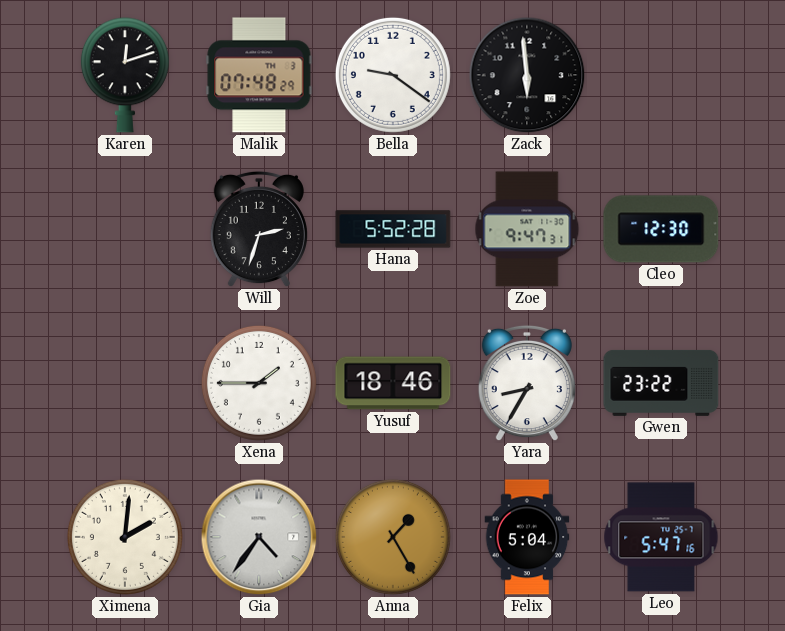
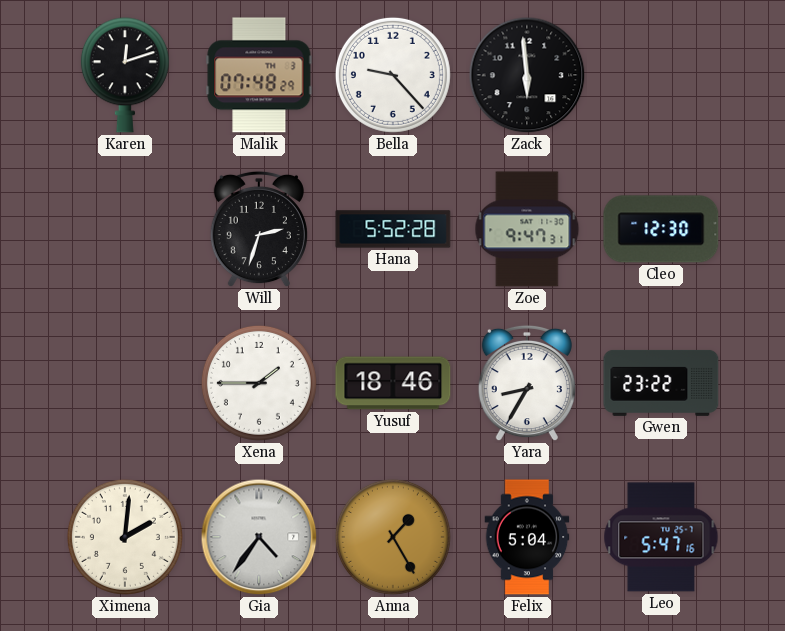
Bella: 9:21 -> 9:23 (393, 75)
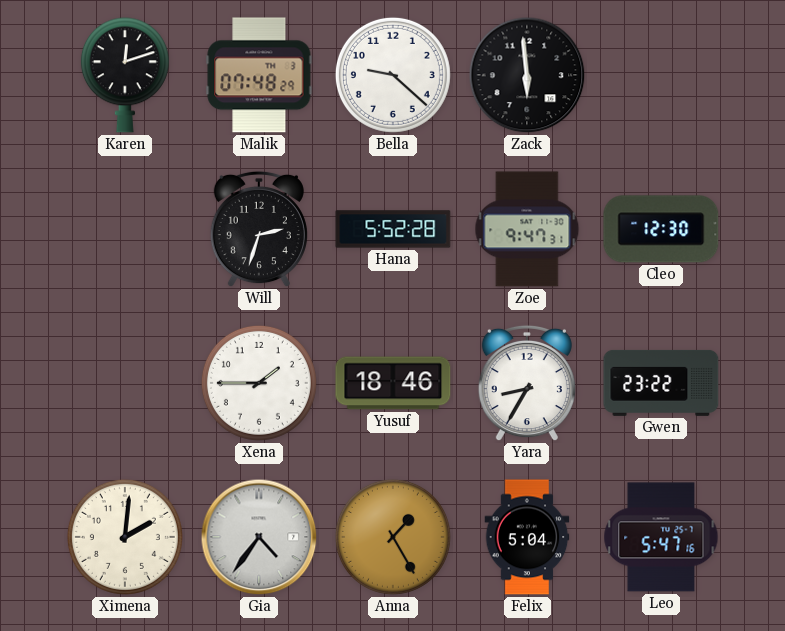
Bella: 9:23 -> 9:22 (393, 75)
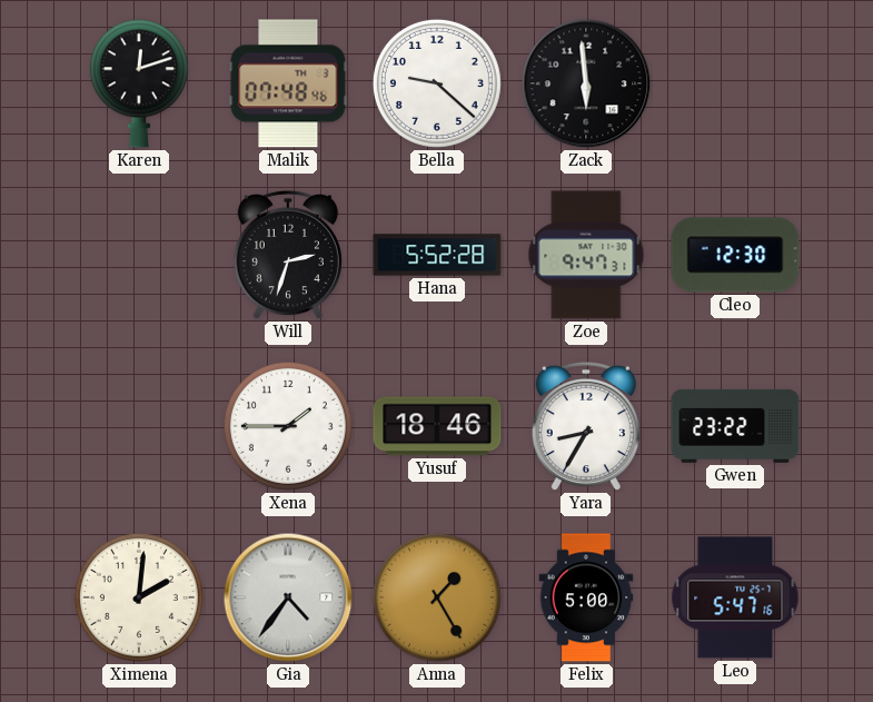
Malik: 07:48:29 -> 07:48:46 (288, 83)
Felix: 5:04 -> 5:00 (586, 597)
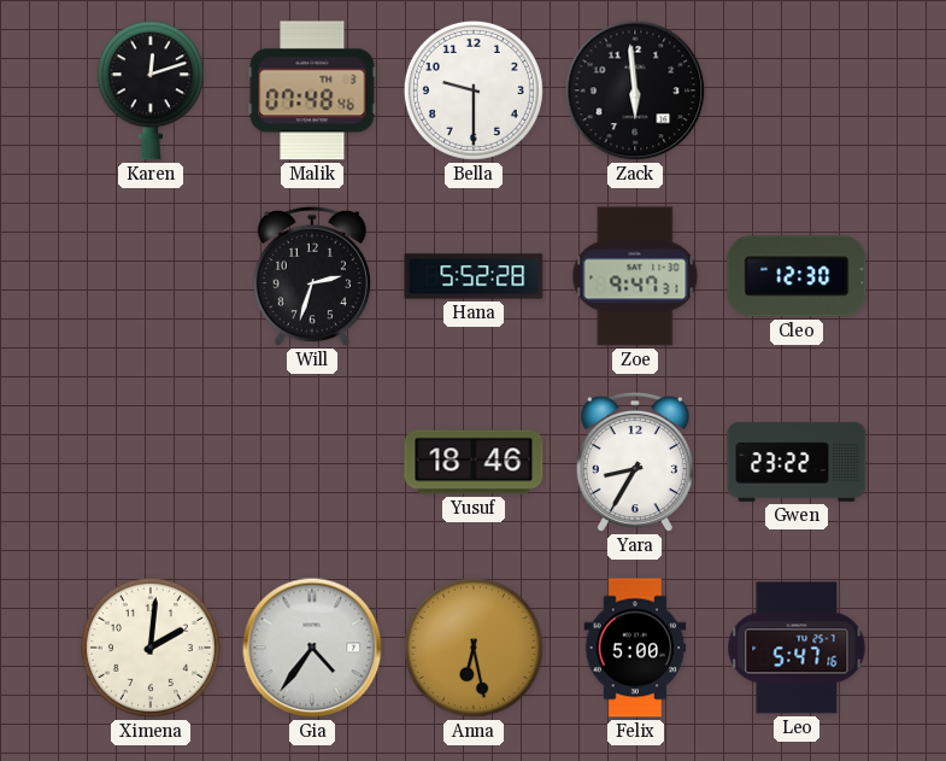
Bella: 9:22 -> 9:30 (474, 90)
Xena: 1:45 -> none (288, 426)
Anna: 1:25 -> 6:28 (474, 648)
